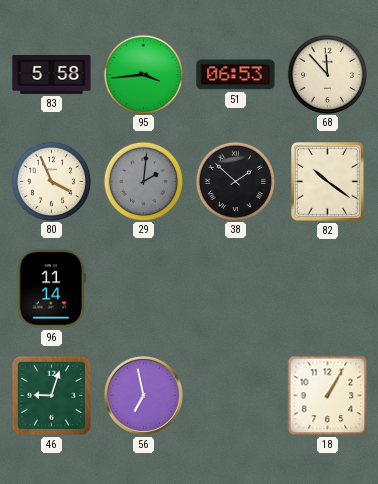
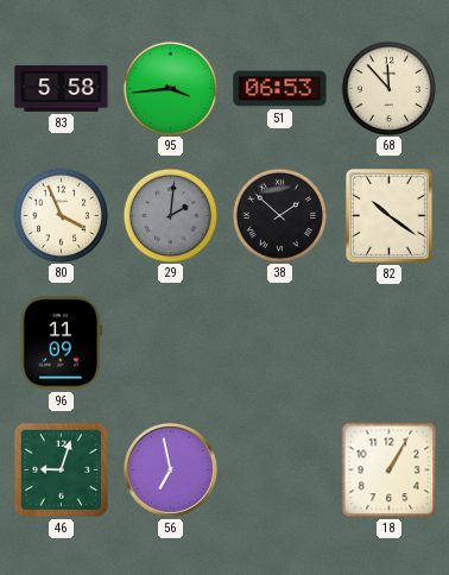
96: 11:14 -> 11:09 (62, 343)
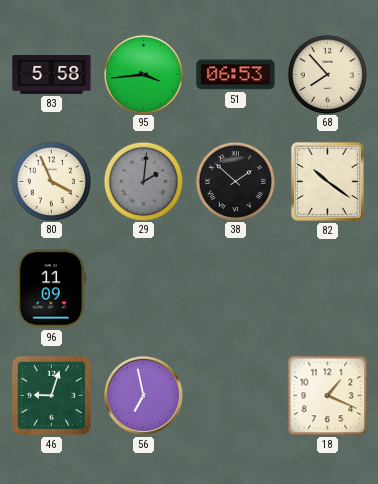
68: 11:53 -> 7:53 (327, 74)
18: 1:05 -> 1:19 (328, 396)
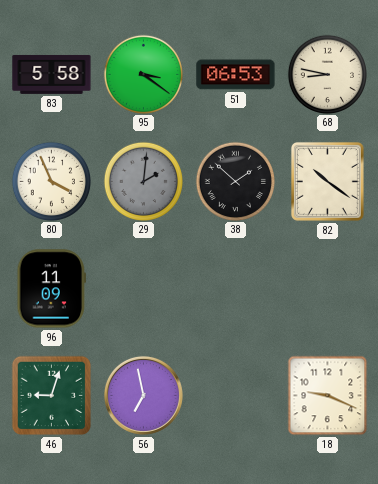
95: 3:44 -> 3:21 (143, 74)
68: 7:53 -> 8:47 (327, 74)
18: 1:19 -> 9:19 (328, 396)
